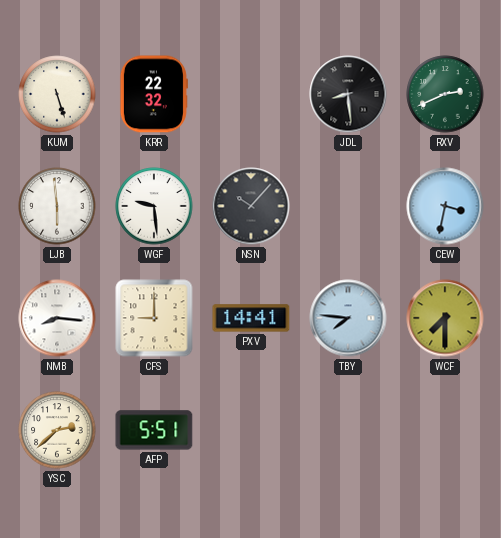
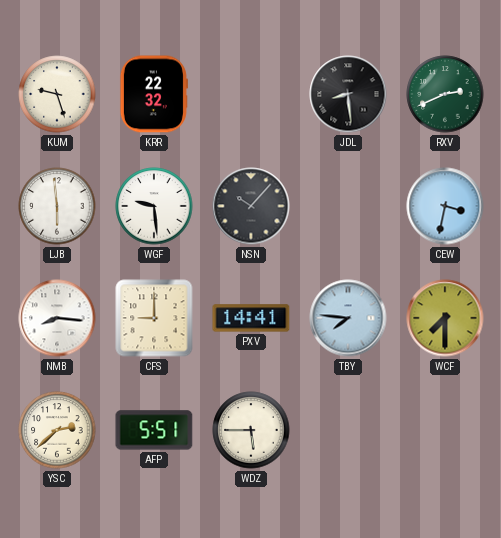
KUM: 5:27 -> 9:27 (57, 94)
WDZ: none -> 5:45 (251, 430)
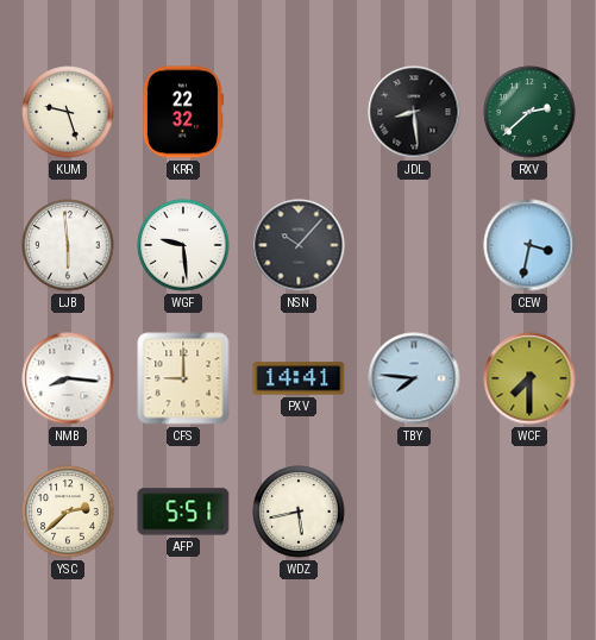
RXV: 2:41 -> 2:38 (529, 112)
WDZ: 5:45 -> 5:43 (299, 512)
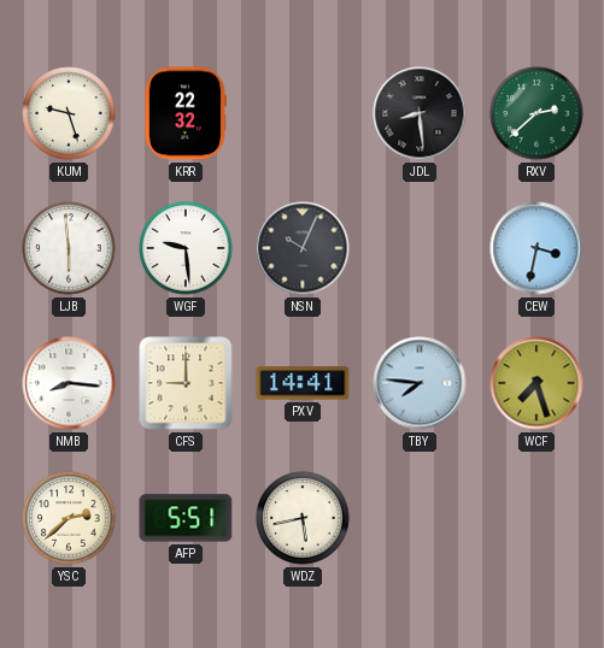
NSN: 10:07 -> 10:04 (303, 248)
WCF: 7:30 -> 7:27 (536, 383)
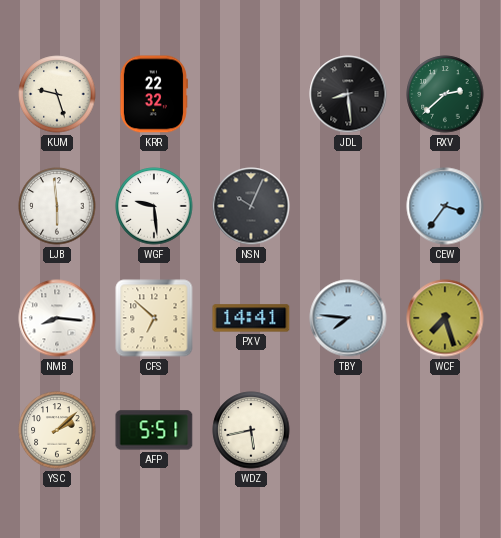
CEW: 3:32 -> 3:36 (445, 206)
CFS: 9:00 -> 6:52 (154, 318)
YSC: 2:38 -> 2:08 (57, 430)
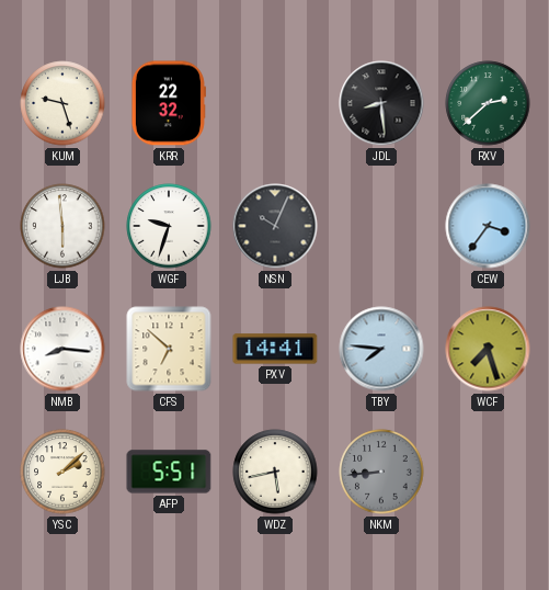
WGF: 9:29 -> 9:33 (169, 226)
NKM: none -> 8:44 (381, 472)
